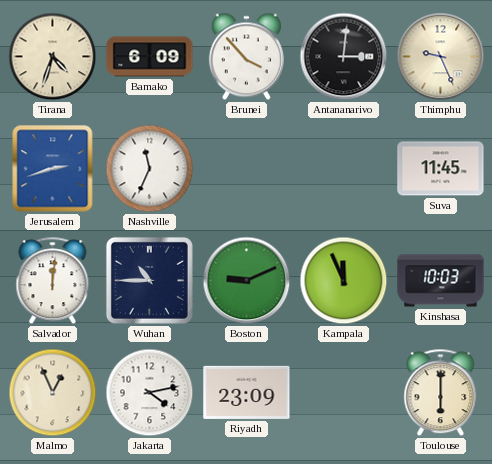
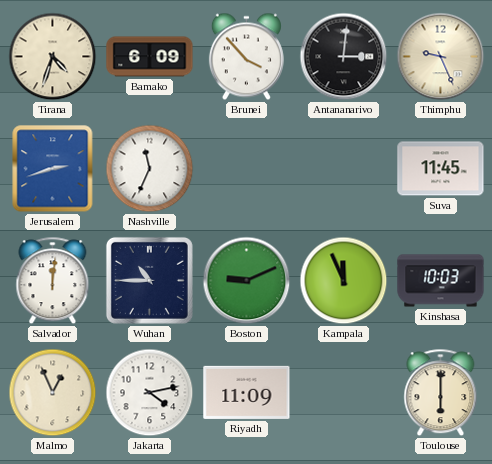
Riyadh: 23:09 -> 11:09 (247, 392)
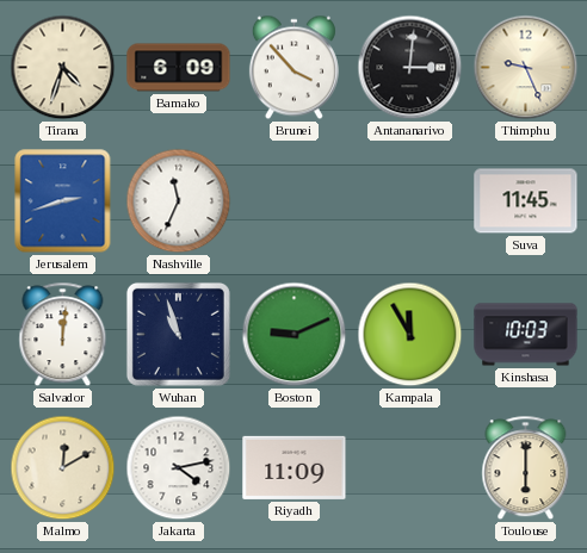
Wuhan: 10:45 -> 10:57 (178, 334)
Kampala: 11:56 -> 11:55 (410, 335)
Malmo: 12:56 -> 12:10 (63, 468)
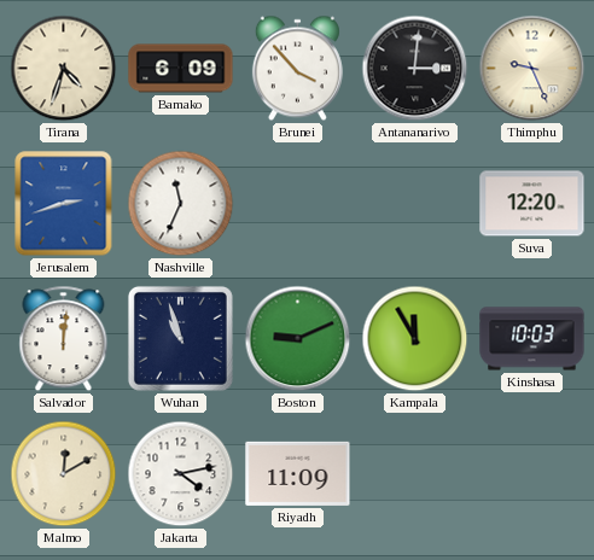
Suva: 11:45 -> 12:20 (532, 204)
Toulouse: 6:00 -> none (526, 468)
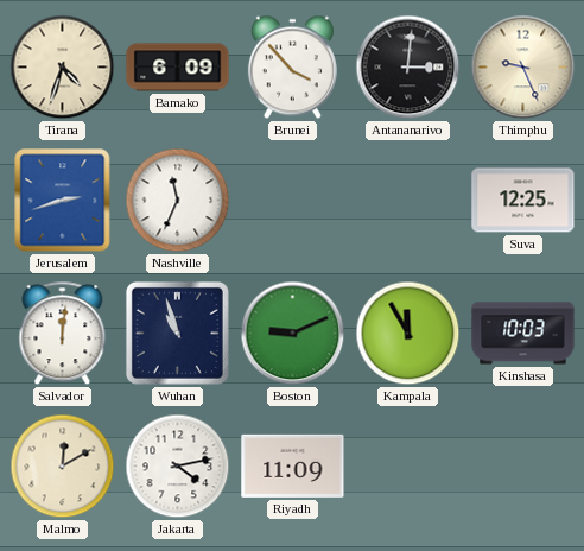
Suva: 12:20 -> 12:25 (523, 201)
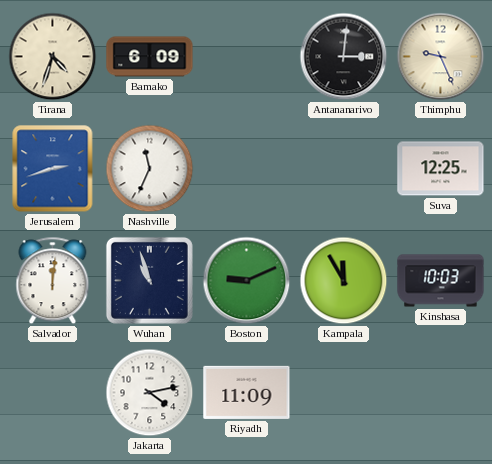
Brunei: 3:53 -> none (292, 68)
Malmo: 12:10 -> none (63, 467)
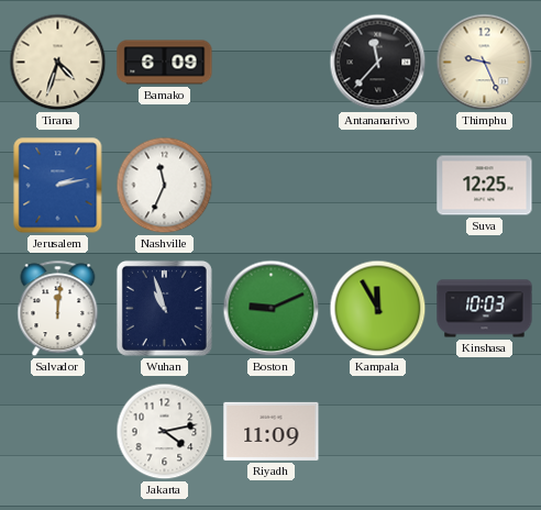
Antananarivo: 3:01 -> 11:37 (378, 63)
Jerusalem: 2:42 -> 2:13 (58, 186)
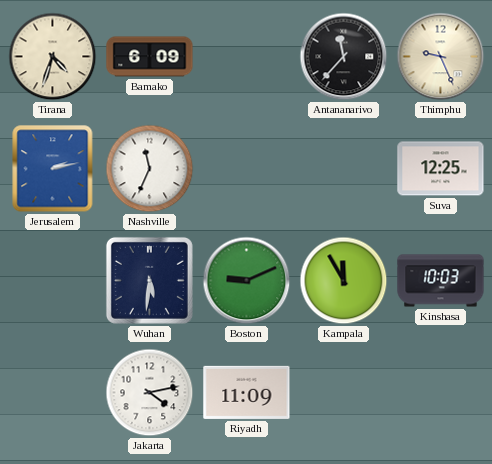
Salvador: 12:01 -> none (58, 309)
Wuhan: 10:57 -> 5:31 (149, 280)
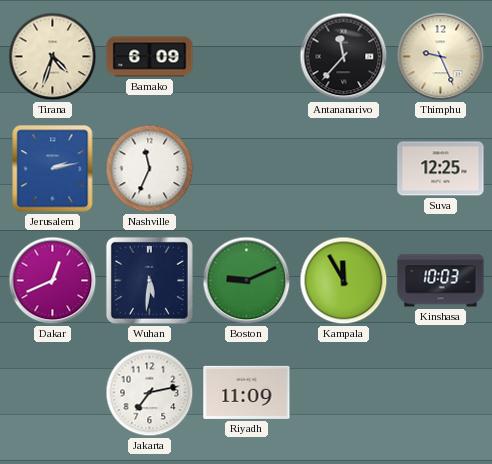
Dakar: none -> 12:41 (53, 281)
Jakarta: 4:13 -> 7:13 (150, 393)
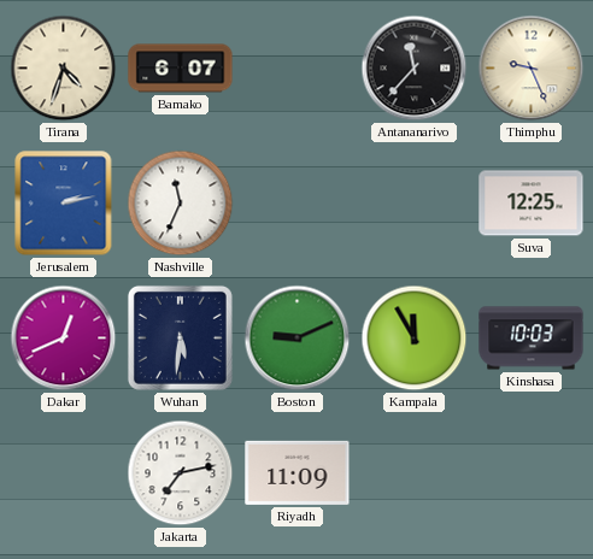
Bamako: 6:09 -> 6:07 (181, 69)
